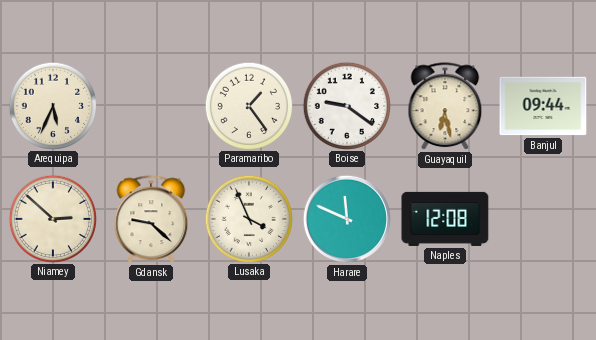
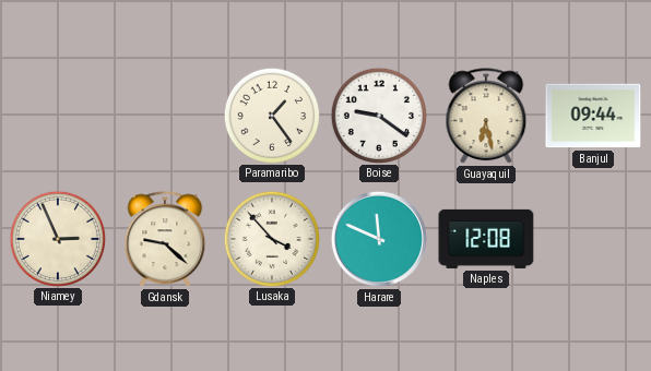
Arequipa: 5:34 -> none (52, 105)
Niamey: 2:52 -> 2:56 (57, 238)
Lusaka: 3:56 -> 3:53 (271, 238)
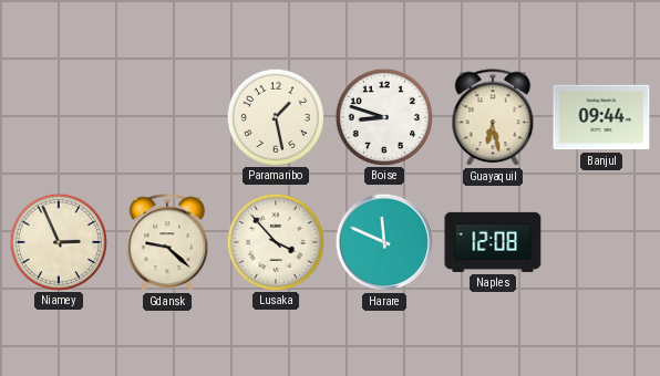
Paramaribo: 1:24 -> 1:28 (275, 116)
Boise: 9:21 -> 8:48 (383, 116)
